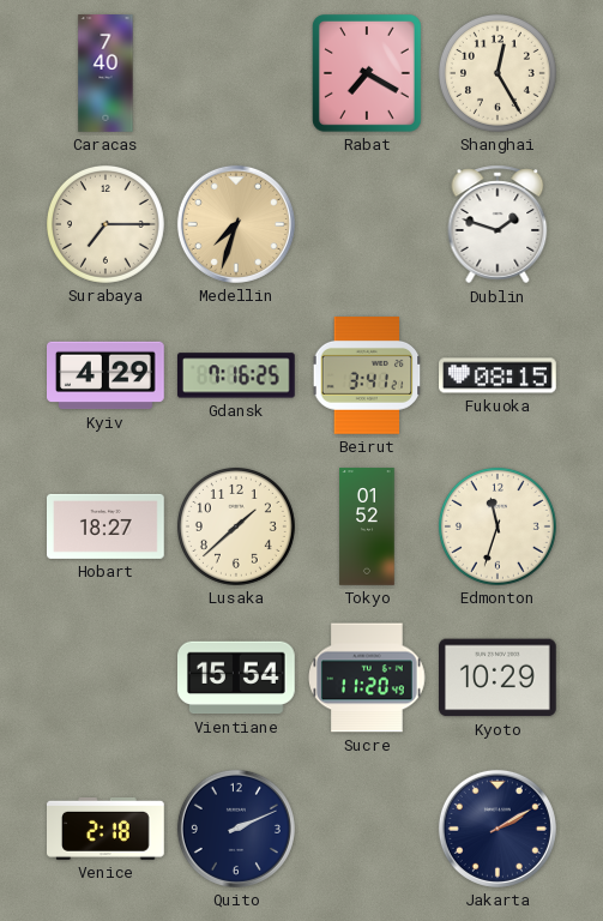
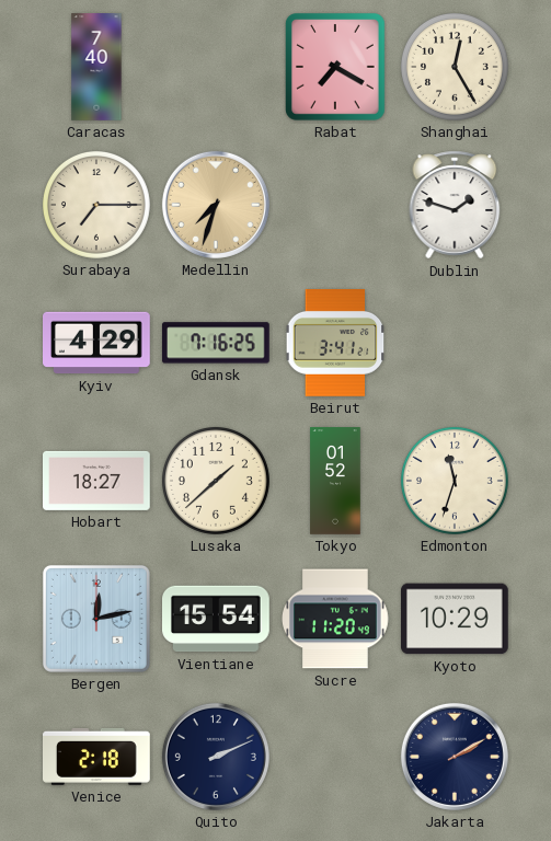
Fukuoka: 08:15 -> none (498, 375)
Bergen: none -> 12:13 (96, 619)
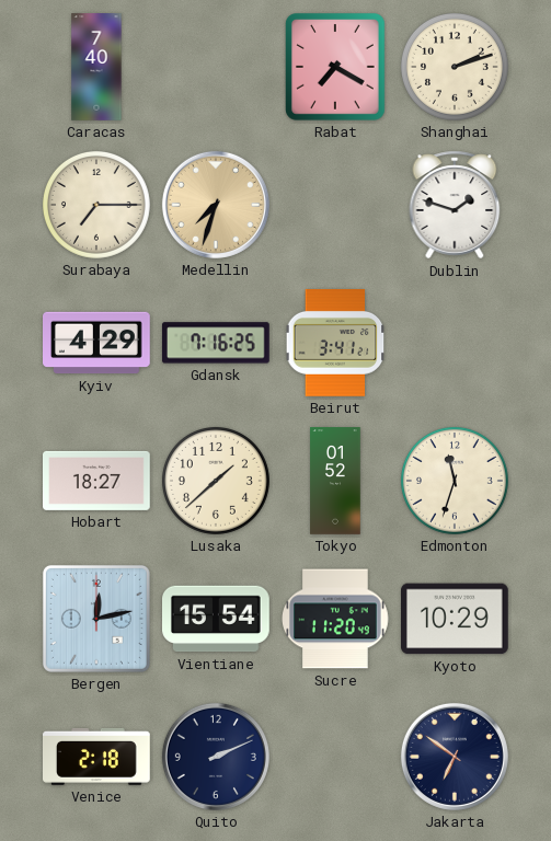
Shanghai: 12:25 -> 2:12 (455, 67)
Jakarta: 2:10 -> 6:51 (455, 757)
